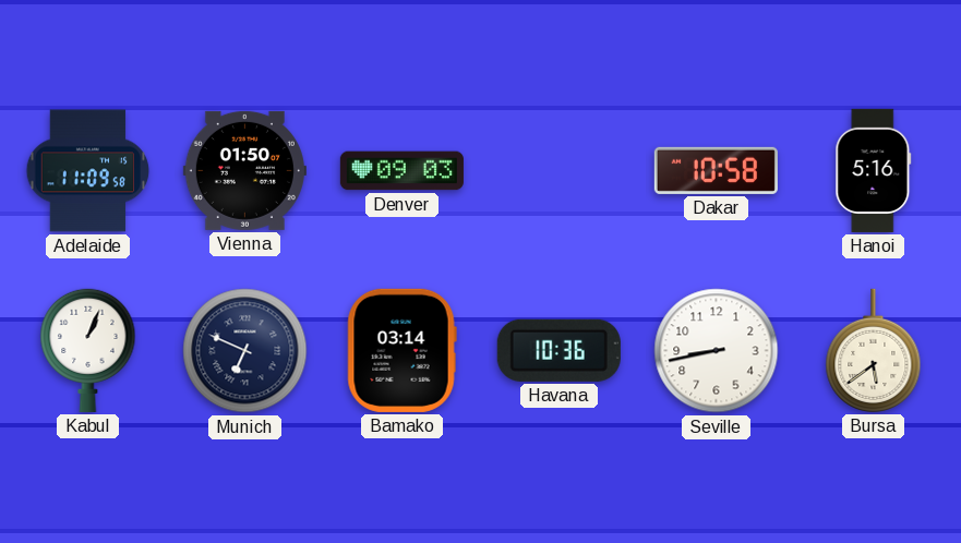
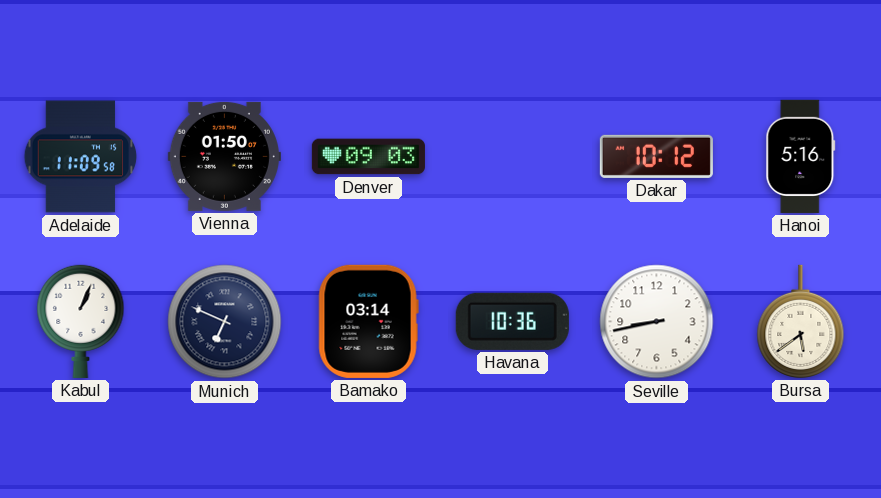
Dakar: 10:58 -> 10:12 (656, 156)
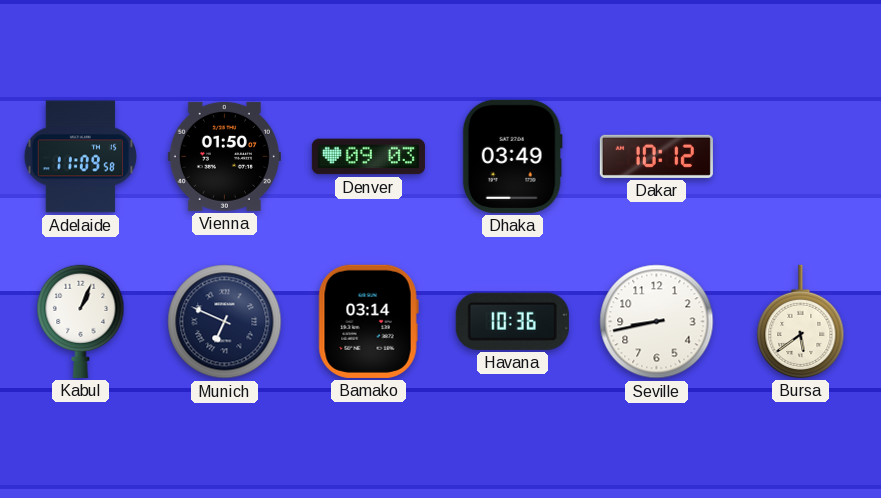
Dhaka: none -> 03:49 (512, 156)
Hanoi: 5:16 -> none (801, 156)
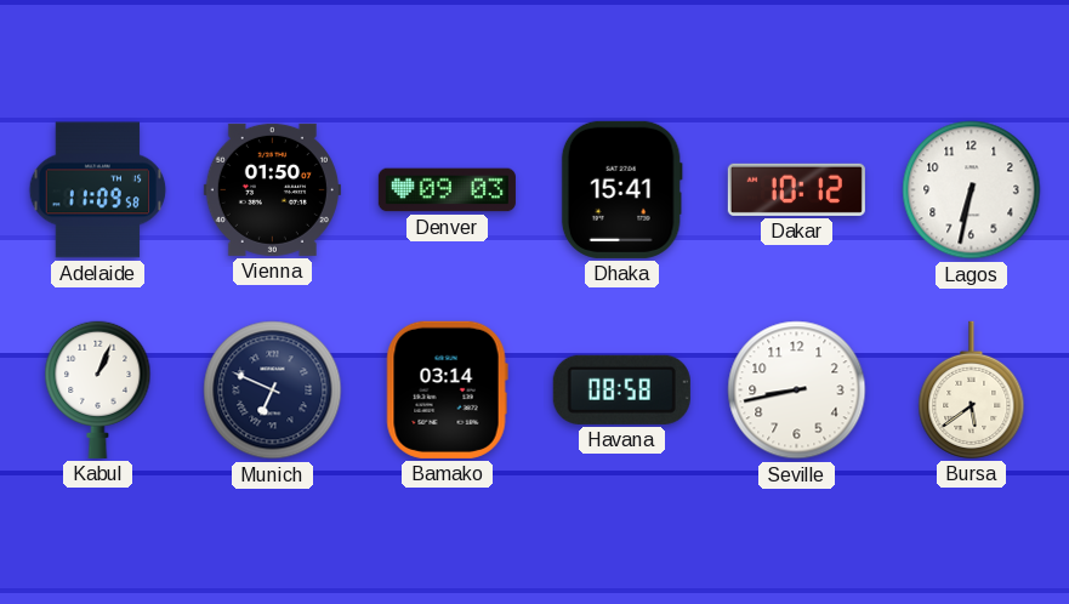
Dhaka: 03:49 -> 15:41 (621, 189)
Lagos: none -> 6:32 (972, 190)
Havana: 10:36 -> 08:58 (621, 389)
